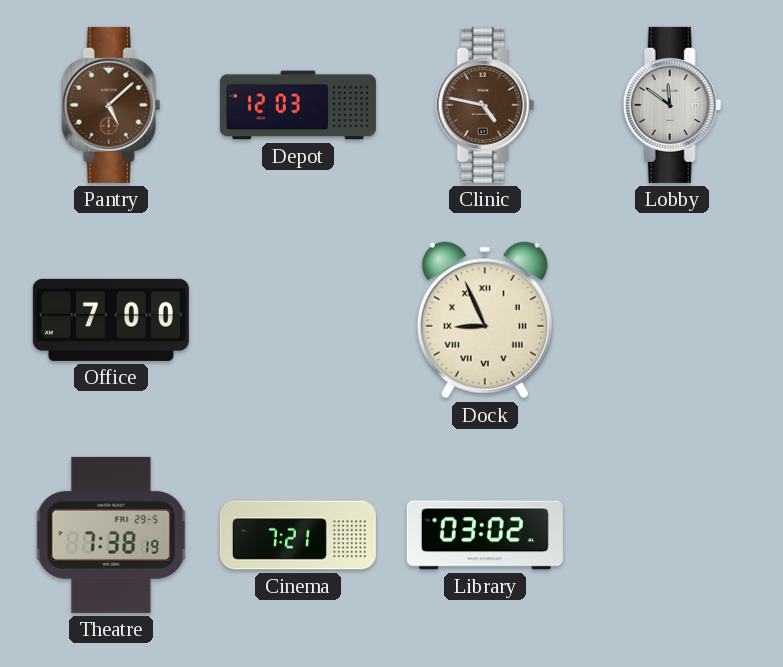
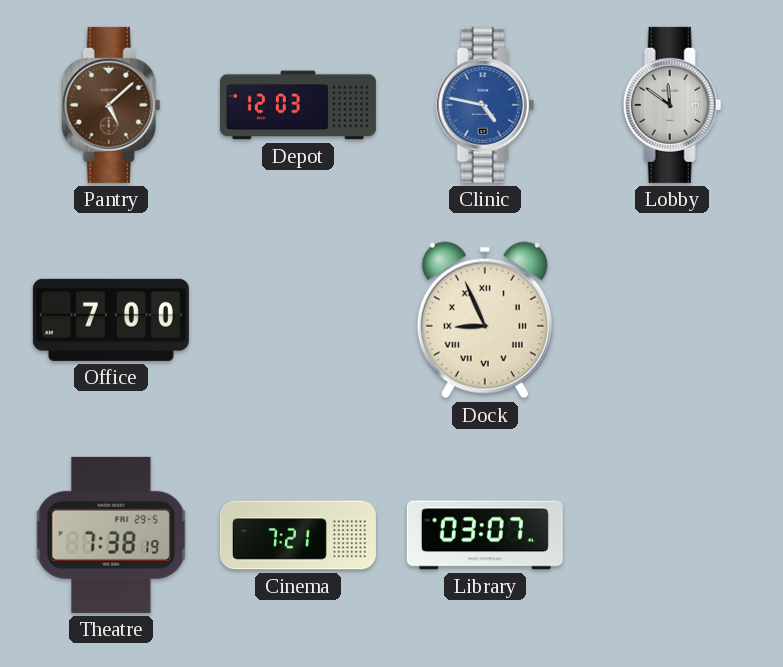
Clinic dial: brown -> blue (485, 105)
Library: 03:02 -> 03:07 (485, 535)
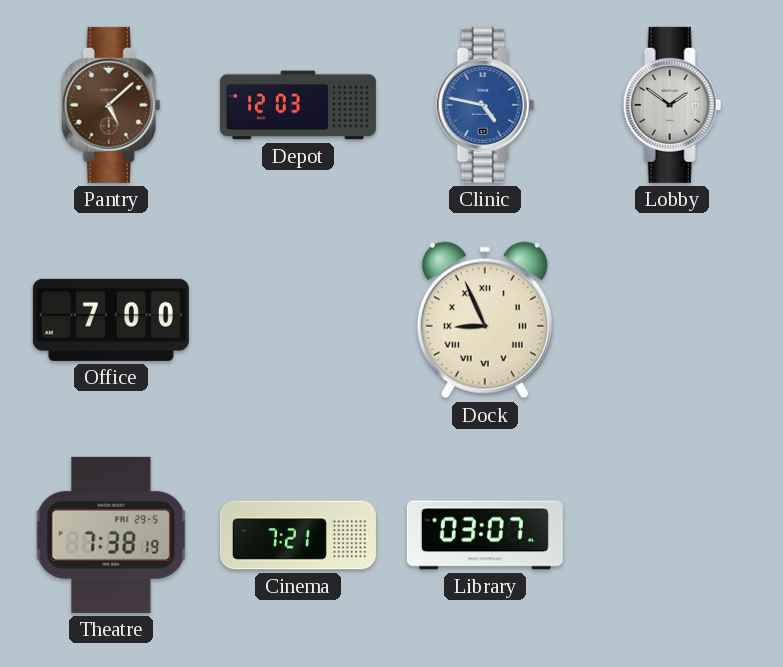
Lobby: 11:51 -> 1:51 (672, 105)
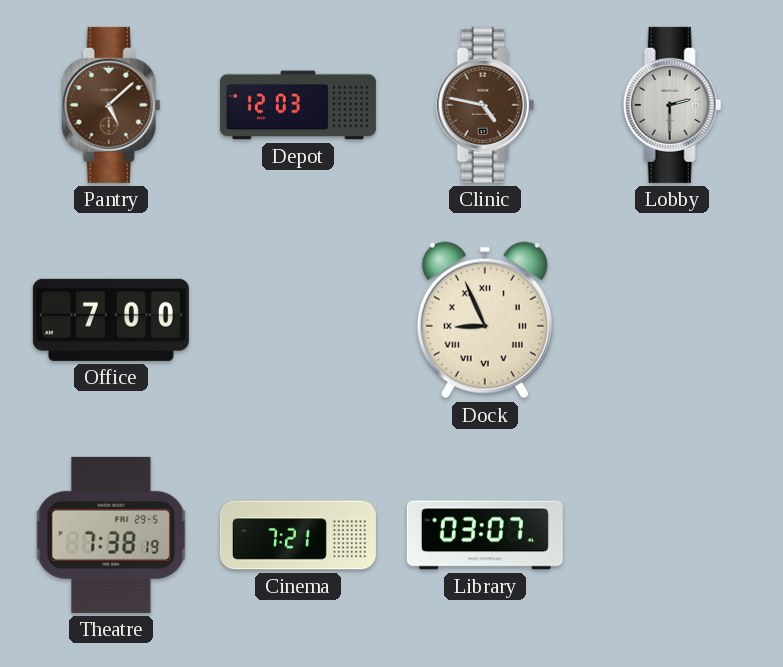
Clinic dial: blue -> brown (485, 105)
Lobby: 1:51 -> 2:30 (672, 105)
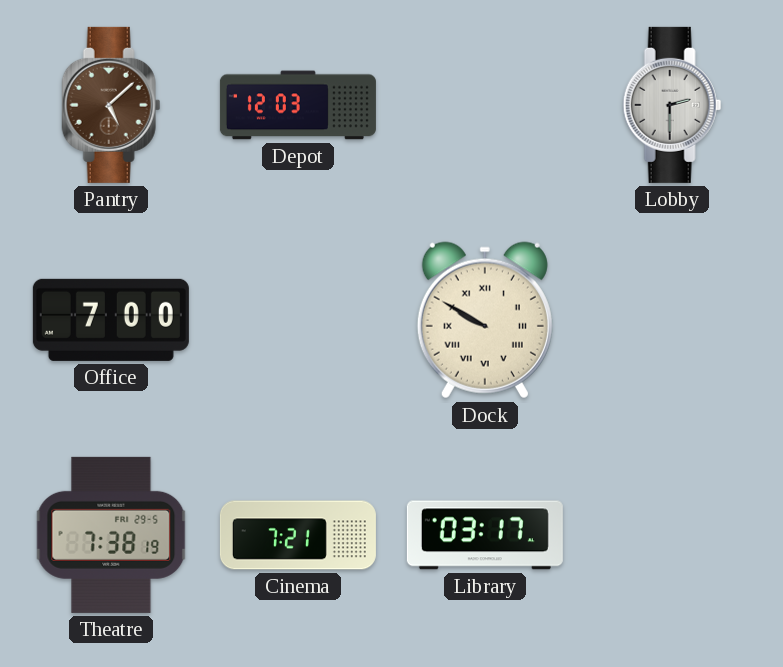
Clinic: 4:47 -> none (485, 105)
Dock: 8:56 -> 9:50 (485, 320)
Library: 03:07 -> 03:17 (485, 535)
